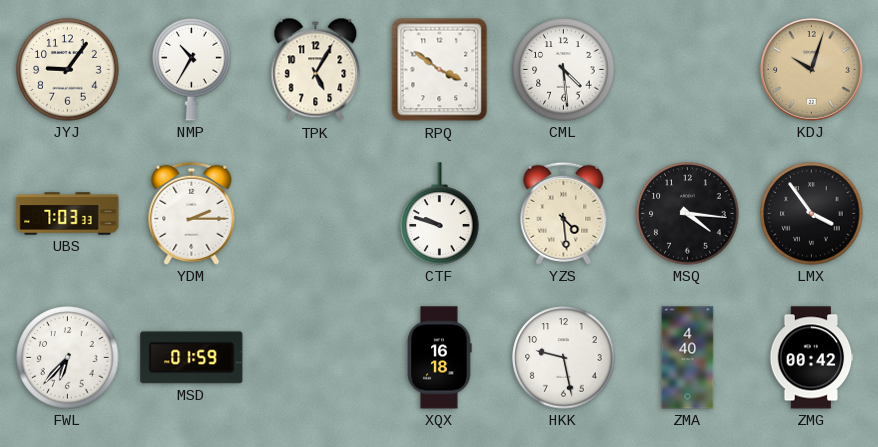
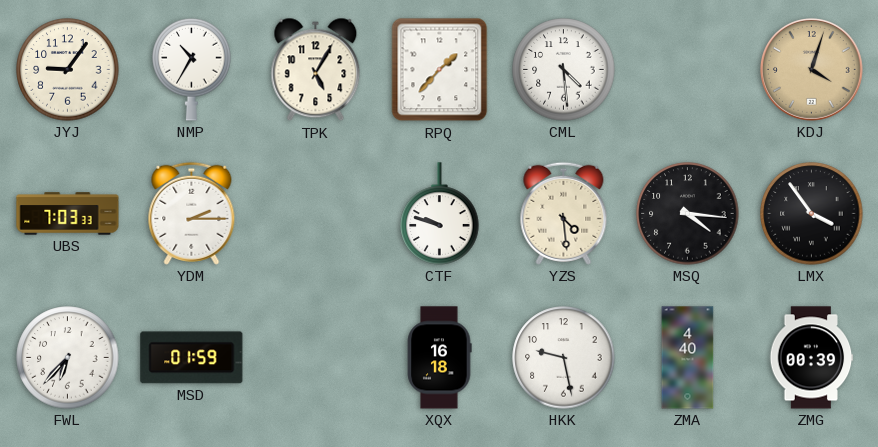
RPQ: 3:51 -> 1:37 (440, 70)
KDJ: 10:03 -> 4:03 (811, 69)
ZMG: 00:42 -> 00:39 (812, 358)
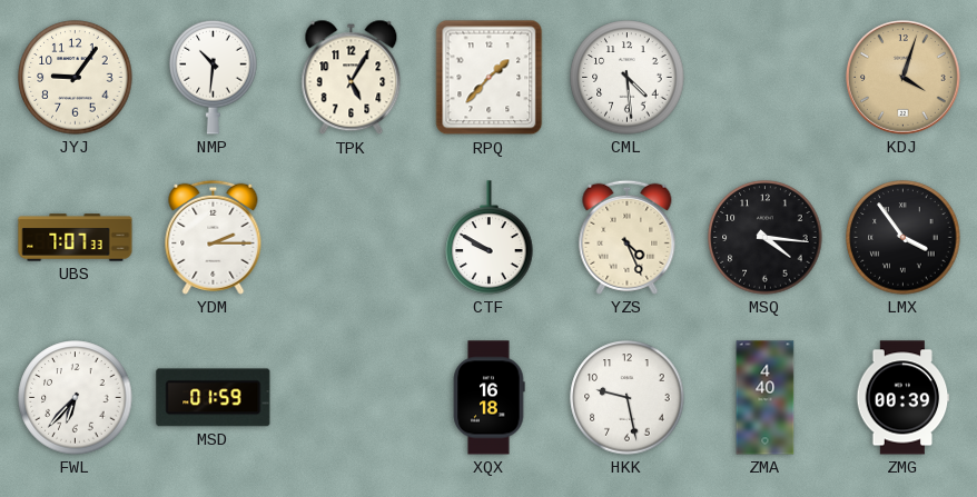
NMP: 10:35 -> 10:31 (214, 77)
UBS: 7:03 -> 7:07 (76, 238)
CTF: 9:48 -> 9:50 (490, 238)
YZS: 4:29 -> 4:26 (628, 237)
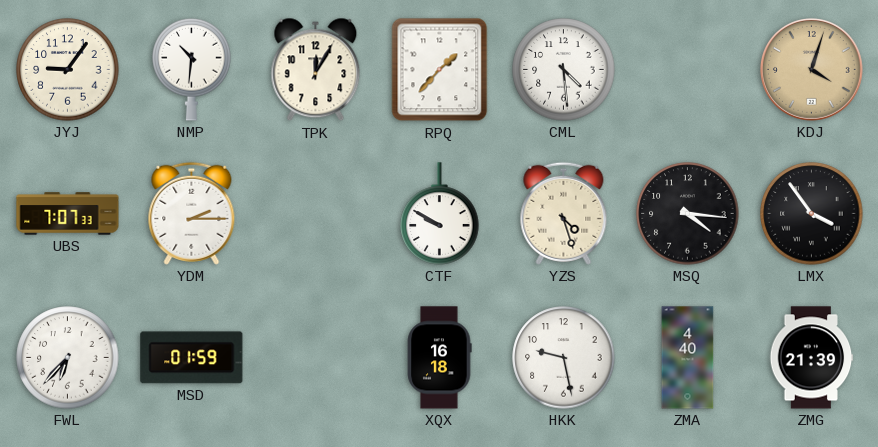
TPK: 5:05 -> 12:05 (316, 70)
YZS: 4:26 -> 4:27 (564, 213)
ZMG: 00:39 -> 21:39 (812, 358)
